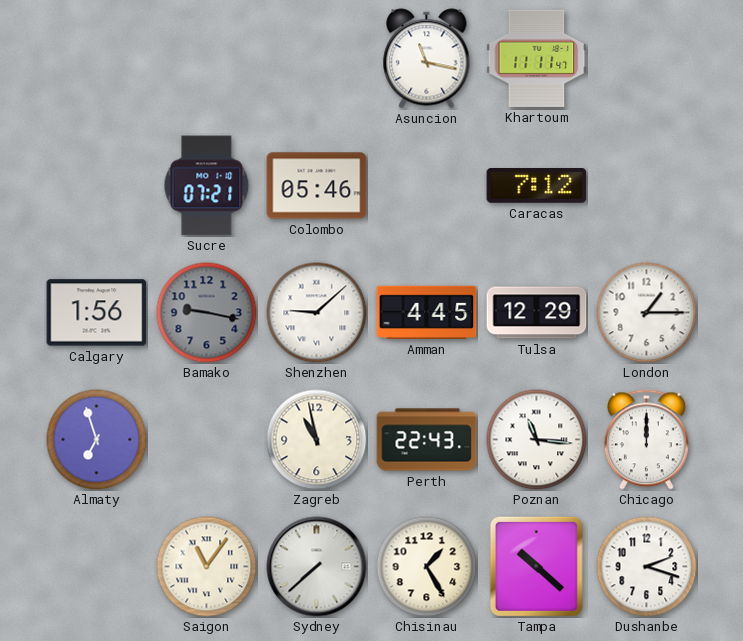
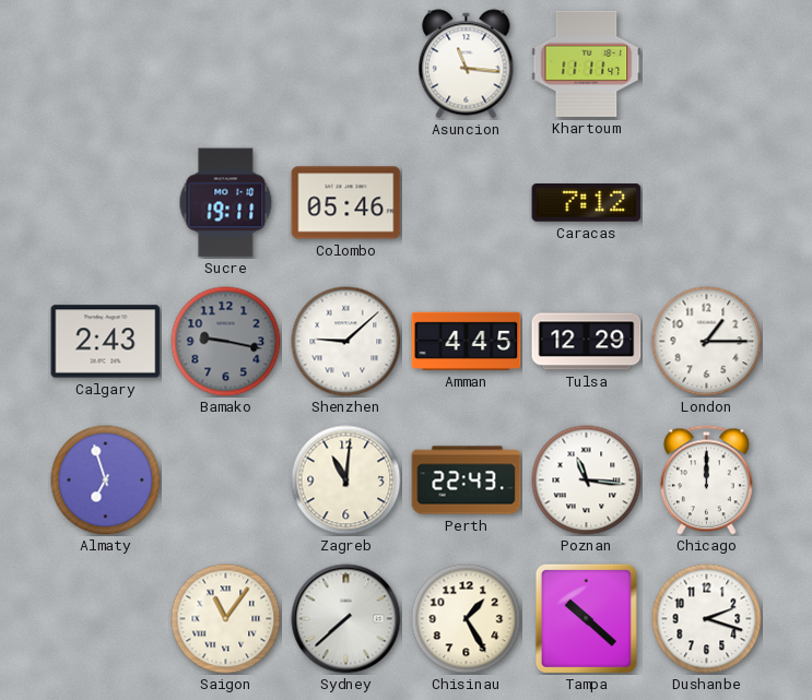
Asuncion: 11:17 -> 11:16 (467, 64)
Sucre: 07:21 -> 19:11 (226, 203)
Calgary: 1:56 -> 2:43 (106, 342)
Zagreb: 10:58 -> 11:01 (346, 480)
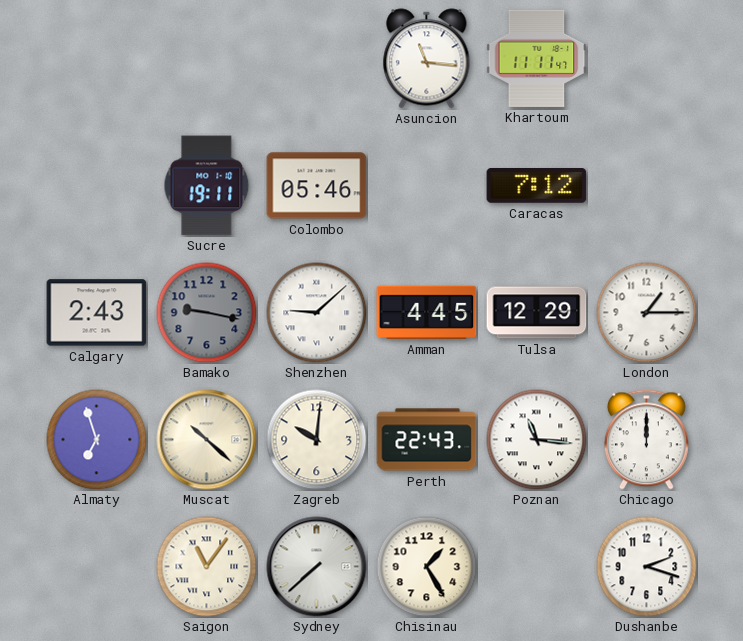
Muscat: none -> 10:22 (207, 440)
Zagreb: 11:01 -> 10:01 (317, 440)
Tampa: 10:22 -> none (586, 618)
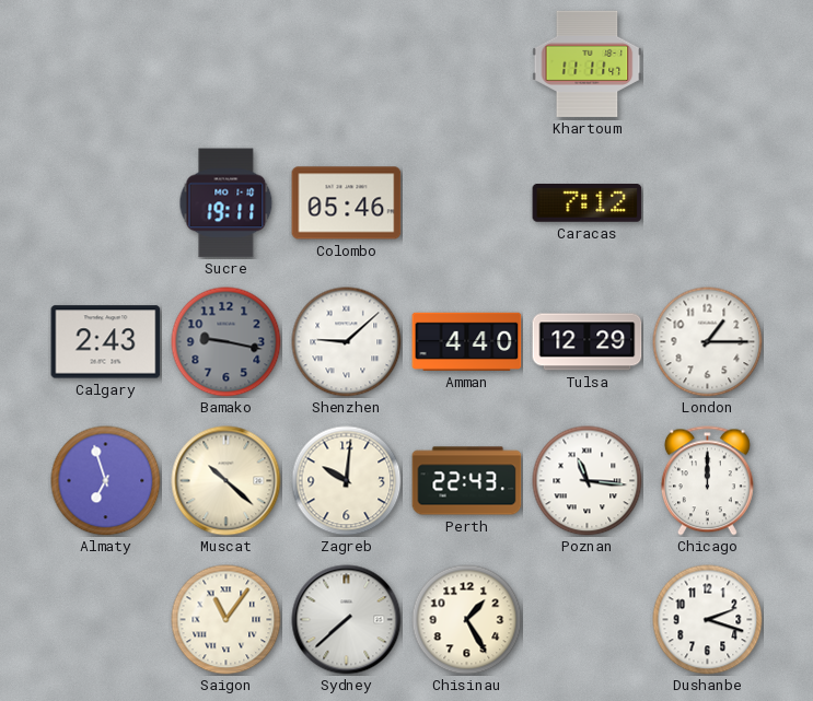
Asuncion: 11:16 -> none (427, 59)
Amman: 4:45 -> 4:40 (467, 341)
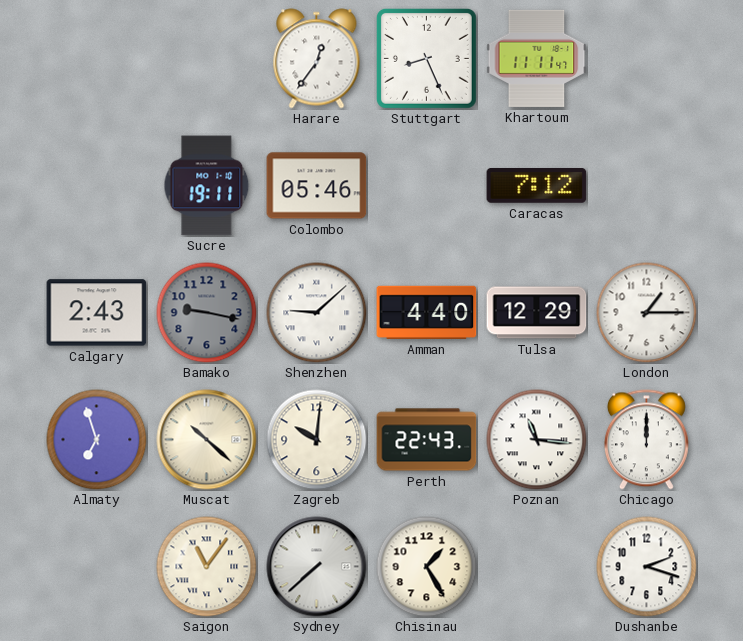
Harare: none -> 12:36 (317, 59)
Stuttgart: none -> 8:26 (426, 58)
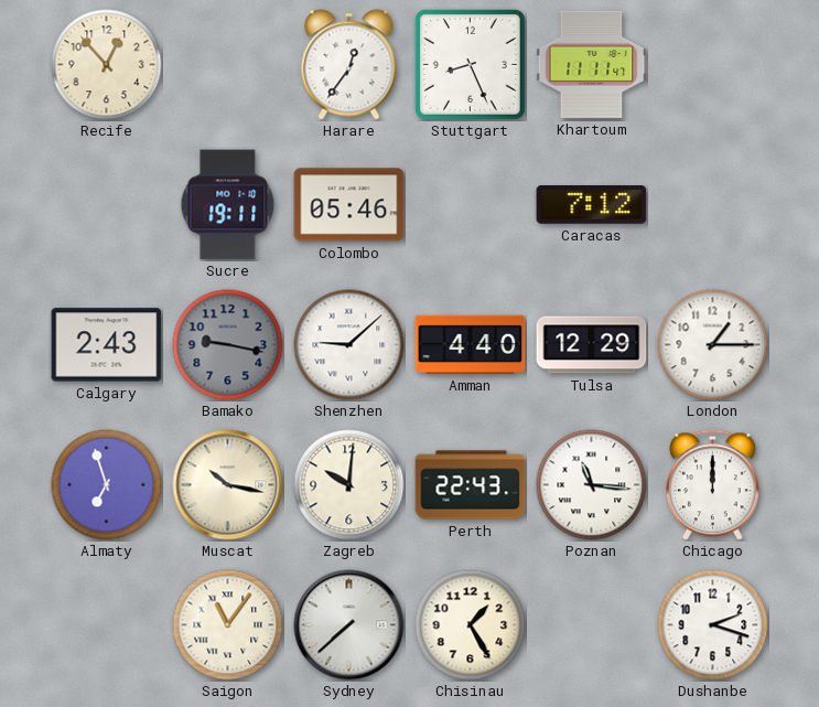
Recife: none -> 12:53 (107, 65)
Muscat: 10:22 -> 10:17 (228, 485)
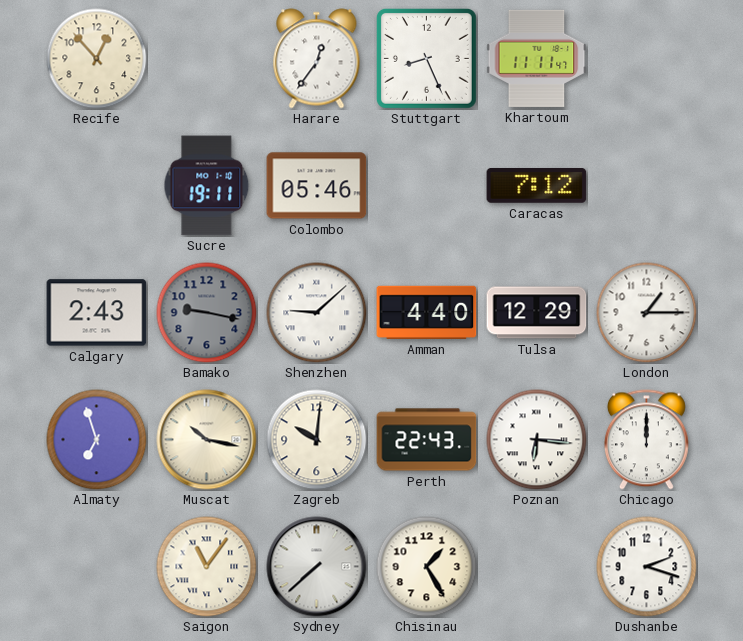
Poznan: 11:16 -> 6:16 (537, 440)
